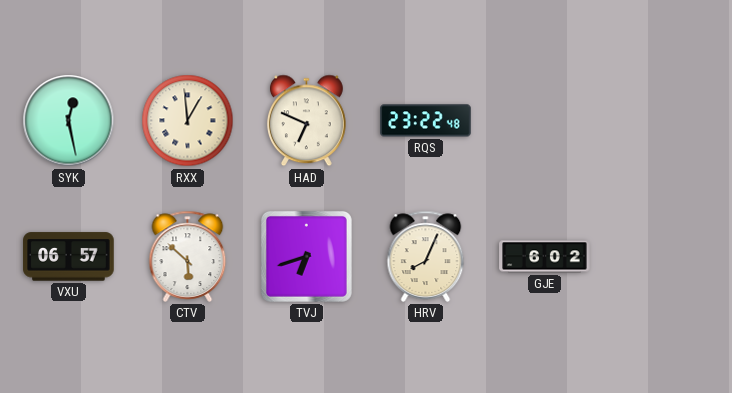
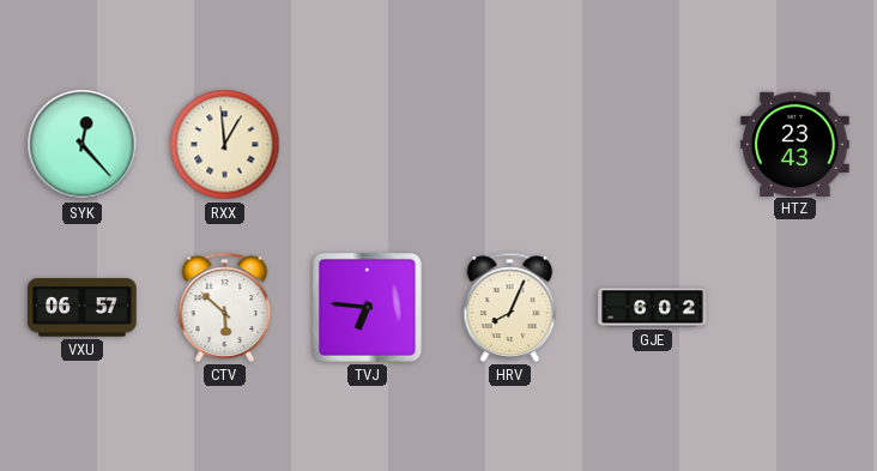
SYK: 12:28 -> 12:23 (83, 145)
HAD: 6:49 -> none (306, 121)
RQS: 23:22 -> none (426, 121)
HTZ: none -> 23:43 (796, 144)
TVJ: 6:42 -> 6:46 (367, 307)
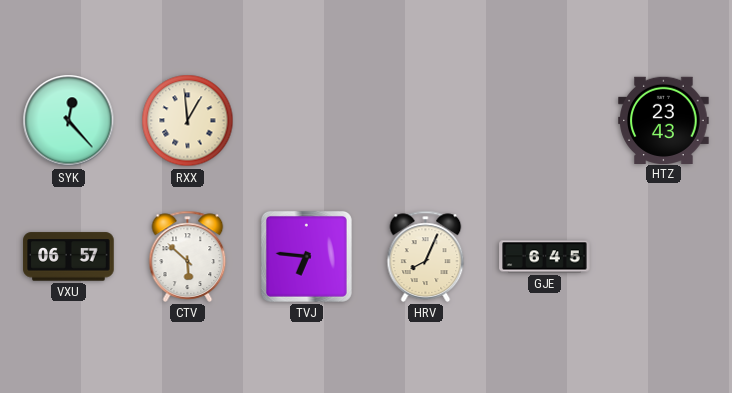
GJE: 6:02 -> 6:45 (545, 257)
